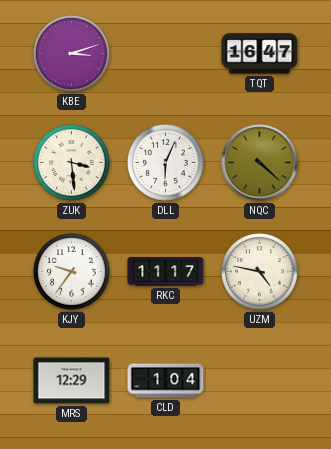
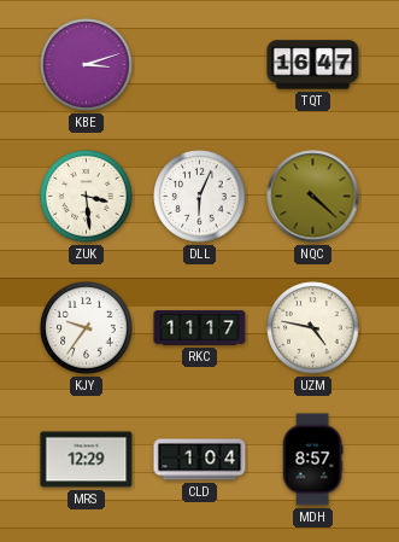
MDH: none -> 8:57 (312, 460)
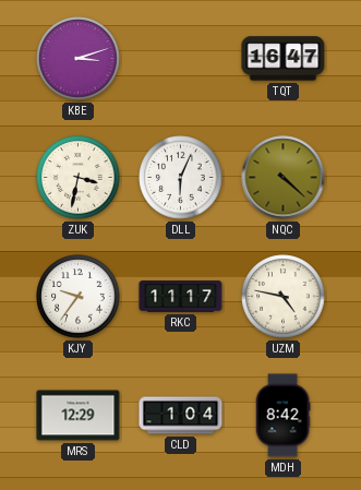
ZUK: 3:29 -> 3:32 (79, 178)
MDH: 8:57 -> 8:42 (282, 416)
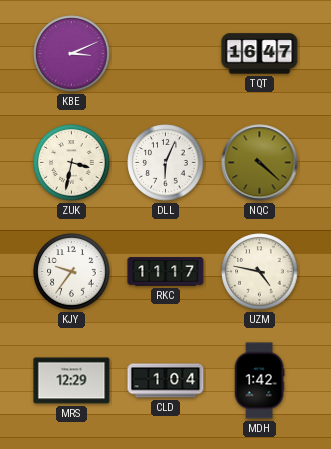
KBE: 3:12 -> 3:11 (72, 54)
MDH: 8:42 -> 1:42 (259, 381)
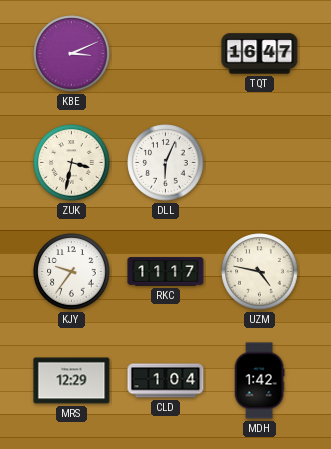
NQC: 4:22 -> none (260, 163)
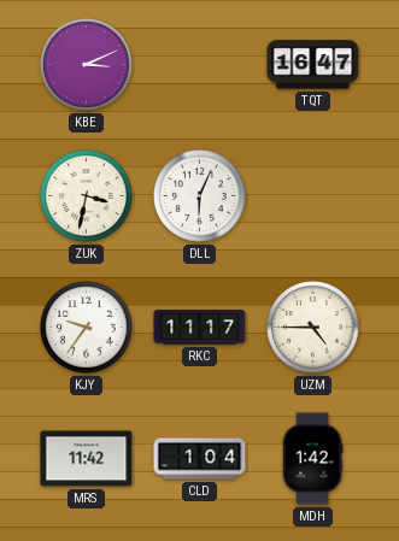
UZM: 4:47 -> 4:45 (313, 328)
MRS: 12:29 -> 11:42 (87, 459)
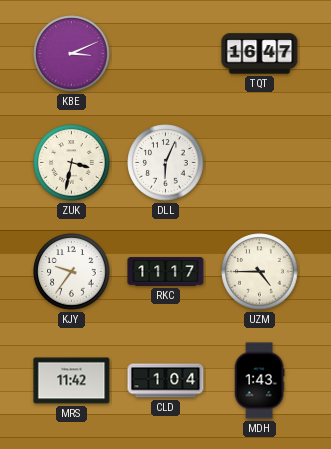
MDH: 1:42 -> 1:43 (259, 381)
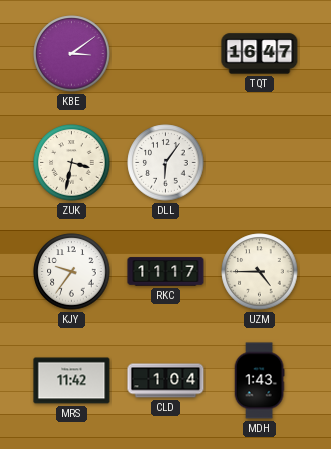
KBE: 3:11 -> 3:09 (72, 54)
DLL: 6:04 -> 6:06 (166, 163)
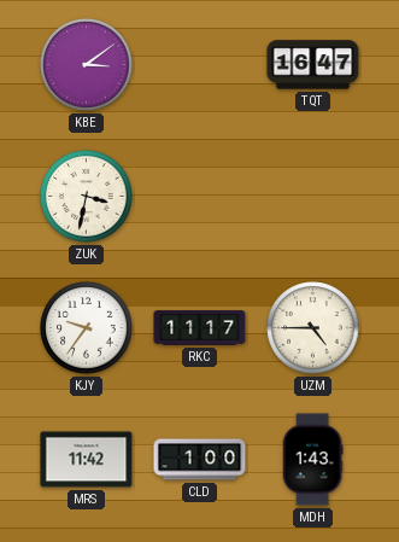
DLL: 6:06 -> none (166, 163)
CLD: 1:04 -> 1:00 (200, 460)
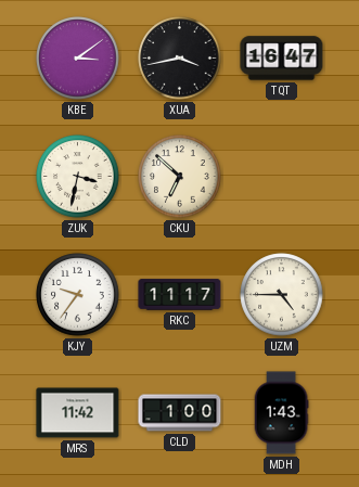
XUA: none -> 3:43 (180, 59)
CKU: none -> 6:52 (180, 177)
